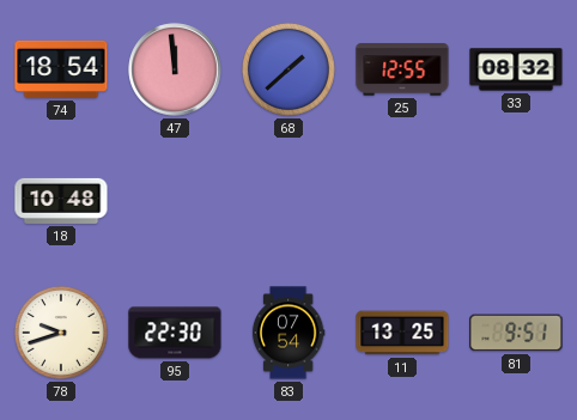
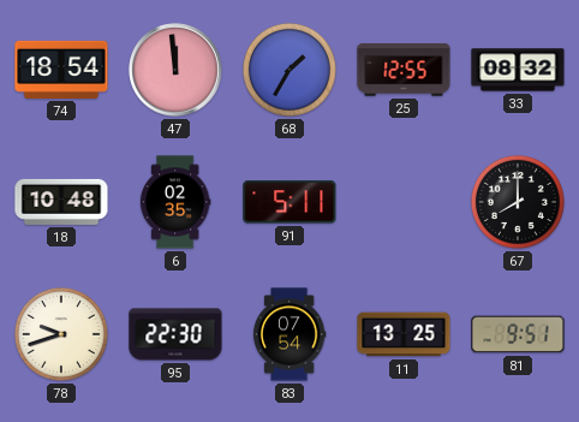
68: 1:38 -> 1:35 (289, 70)
6: none -> 02:35 (175, 202)
91: none -> 5:11 (289, 202)
67: none -> 8:00 (518, 202)
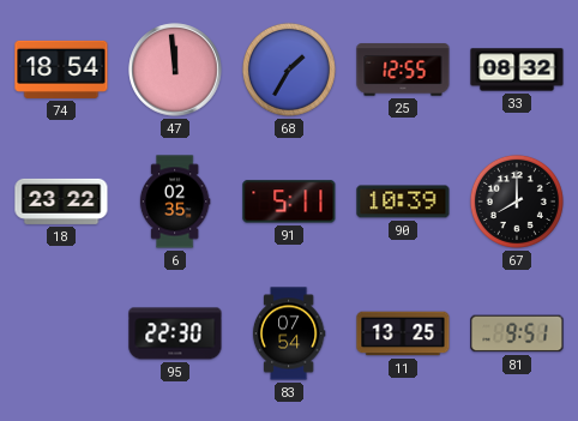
18: 10:48 -> 23:22 (61, 202)
90: none -> 10:39 (403, 202)
78: 9:42 -> none (61, 334)
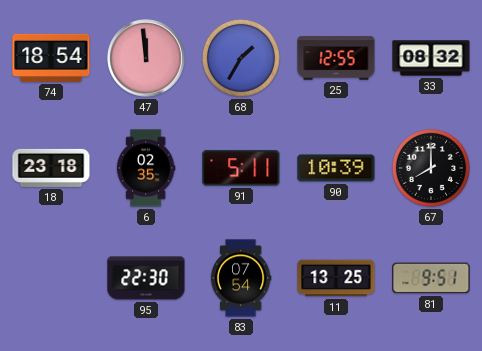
18: 23:22 -> 23:18 (51, 168)
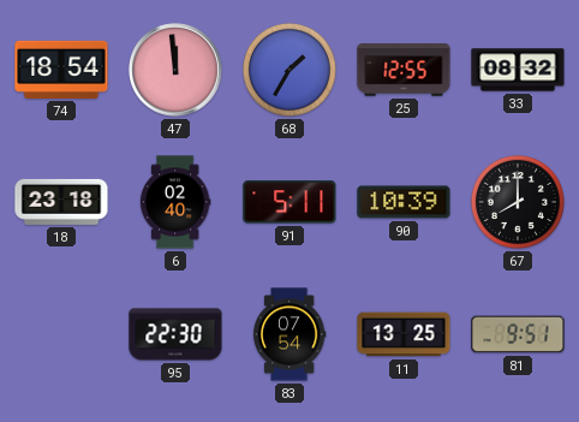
6: 02:35 -> 02:40 (175, 202)
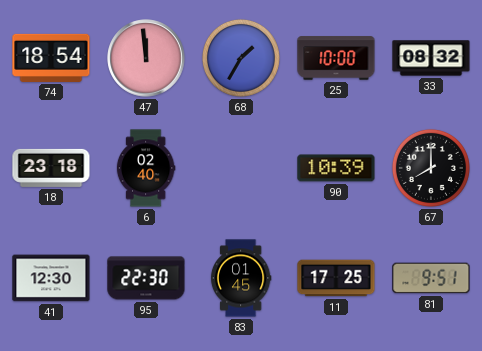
25: 12:55 -> 10:00 (336, 58)
91: 5:11 -> none (289, 202)
41: none -> 12:30 (51, 278)
83: 07:54 -> 01:45 (241, 278)
11: 13:25 -> 17:25 (336, 278)
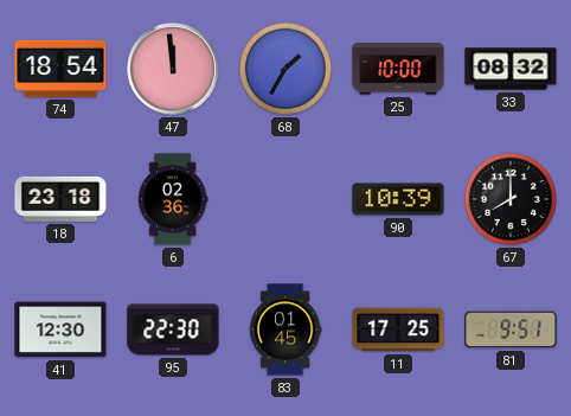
6: 02:40 -> 02:36 (173, 199)
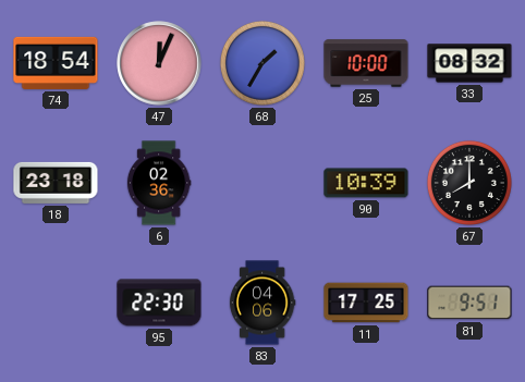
47: 11:59 -> 12:04 (159, 63)
41: 12:30 -> none (60, 329)
83: 01:45 -> 04:06 (262, 303)
